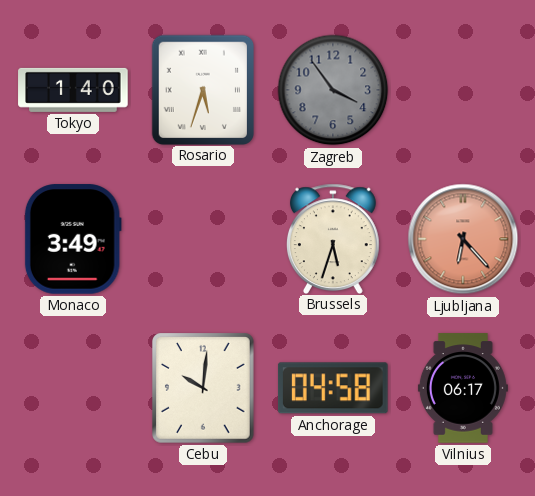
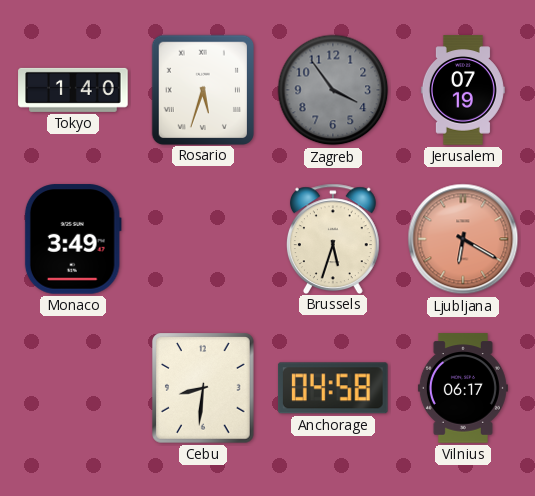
Jerusalem: none -> 07:19 (463, 90)
Ljubljana: 6:23 -> 6:20 (463, 239)
Cebu: 10:01 -> 8:31 (204, 389)
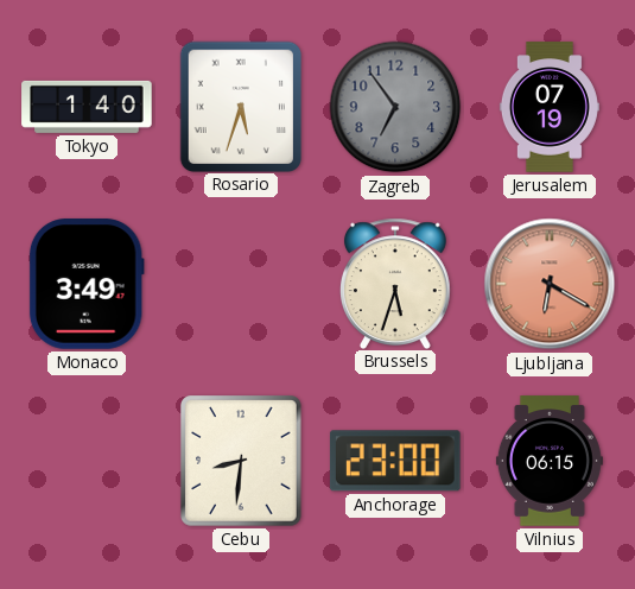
Zagreb: 3:54 -> 6:54 (395, 107)
Anchorage: 04:58 -> 23:00 (395, 461)
Vilnius: 06:17 -> 06:15 (550, 461)
